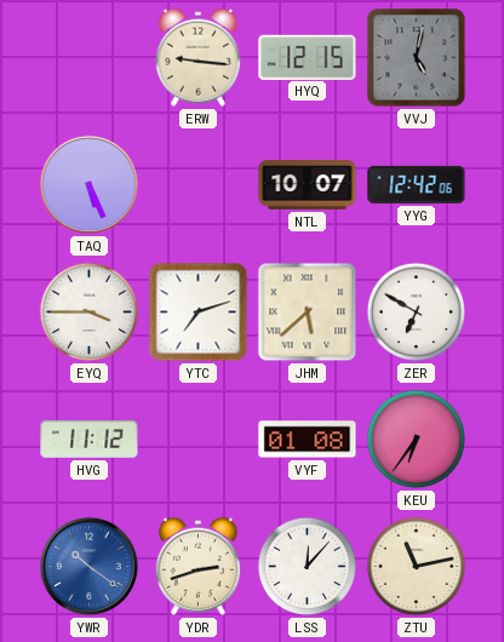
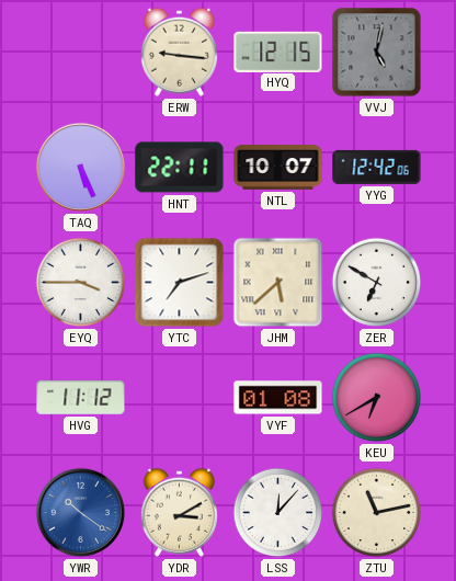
HNT: none -> 22:11 (180, 168)
KEU: 6:36 -> 6:40 (377, 398)
YDR: 2:42 -> 3:10 (179, 512)
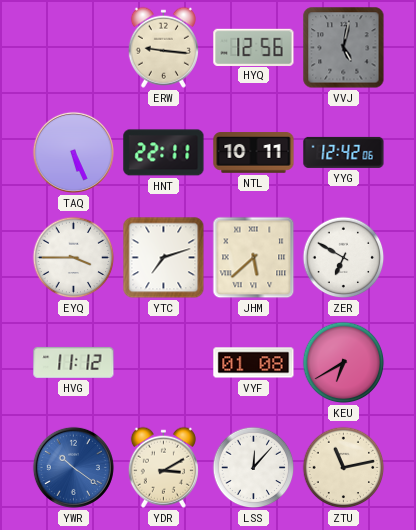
HYQ: 12:15 -> 12:56 (254, 47)
NTL: 10:07 -> 10:11 (254, 153)
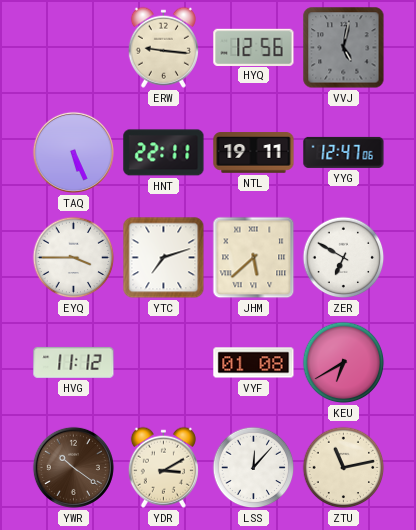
NTL: 10:11 -> 19:11 (254, 153)
YYG: 12:42 -> 12:47 (344, 152)
YWR dial: blue -> brown (73, 467)
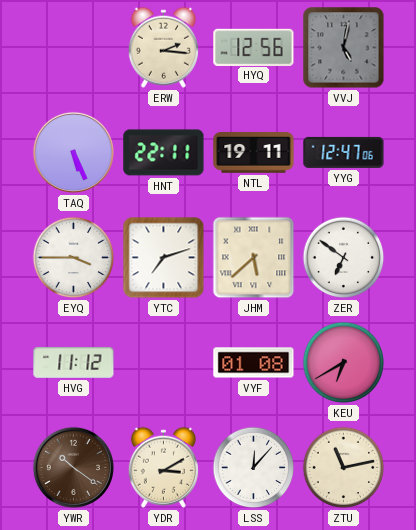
ERW: 9:16 -> 2:16 (163, 47)
ZER: 6:50 -> 6:51 (344, 258)
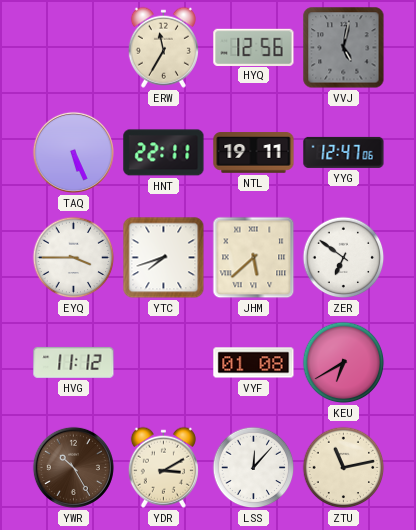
ERW: 2:16 -> 11:35 (163, 47)
YTC: 7:12 -> 7:42 (164, 258)
YWR: 10:21 -> 10:25 (73, 467)
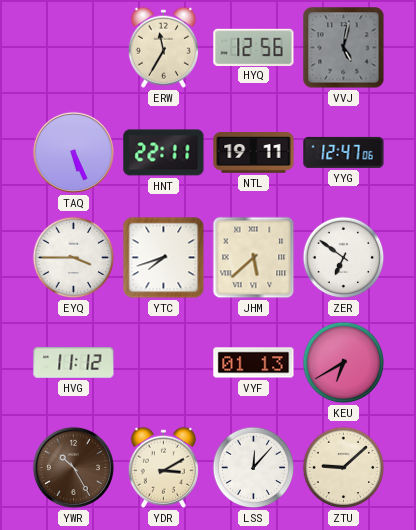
VYF: 01:08 -> 01:13 (254, 363)
ZTU: 11:13 -> 9:08 (344, 468)
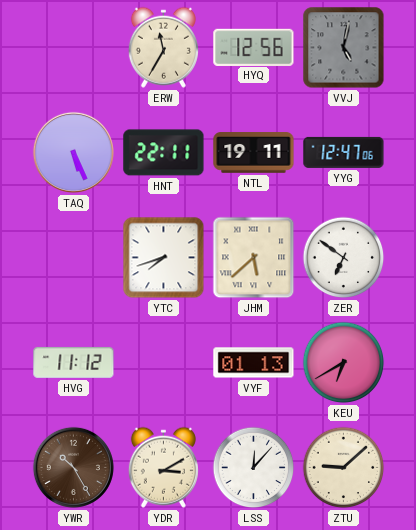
EYQ: 3:45 -> none (74, 258)
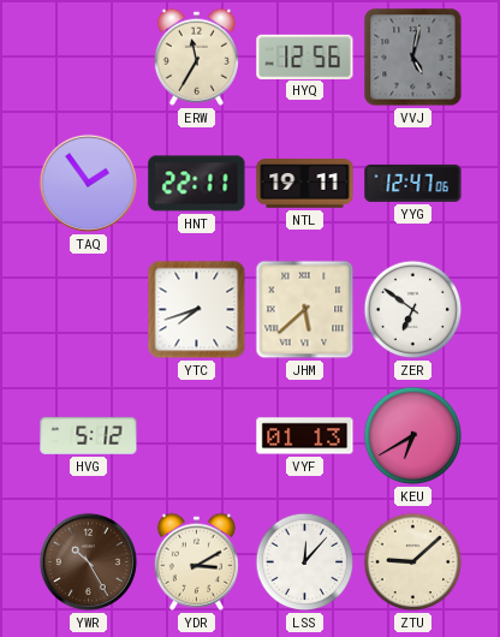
TAQ: 5:26 -> 1:54 (88, 183)
HVG: 11:12 -> 5:12 (89, 435)
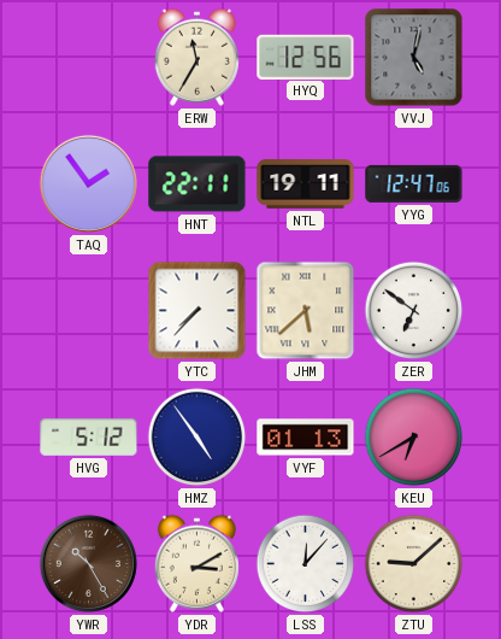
YTC: 7:42 -> 7:37 (198, 311)
HMZ: none -> 4:54 (198, 438)
